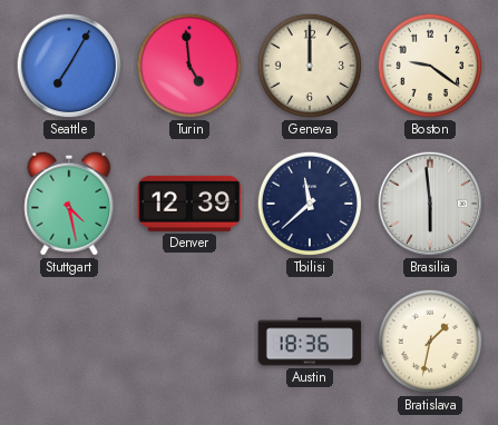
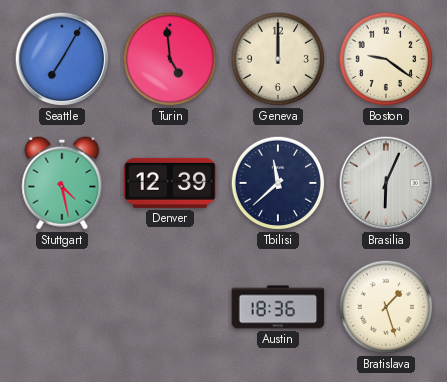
Brasilia: 5:59 -> 6:04 (386, 183)
Bratislava: 1:32 -> 1:27 (386, 307)
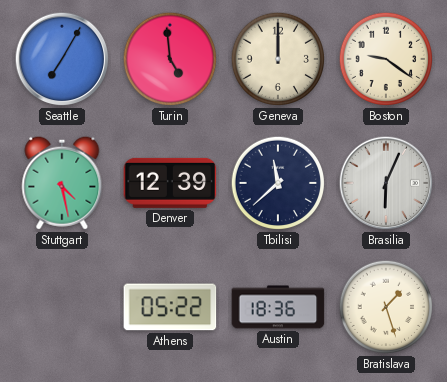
Athens: none -> 05:22 (170, 307)
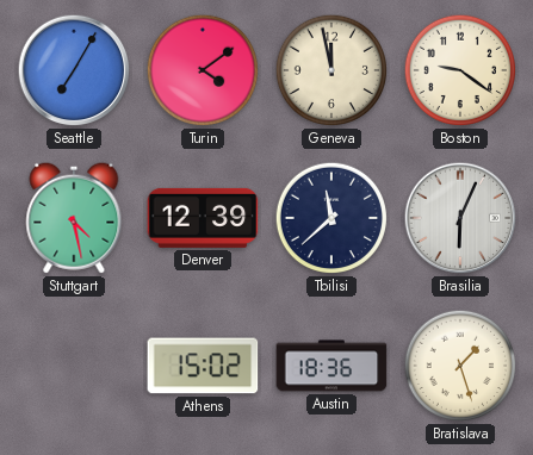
Turin: 4:59 -> 4:09 (203, 70)
Geneva: 12:00 -> 11:58 (331, 70)
Athens: 05:22 -> 15:02 (203, 366)
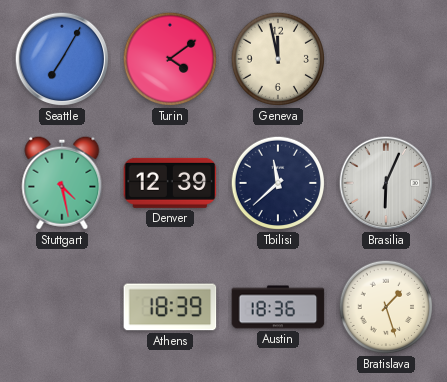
Boston: 9:21 -> none (460, 70)
Athens: 15:02 -> 18:39 (170, 307)
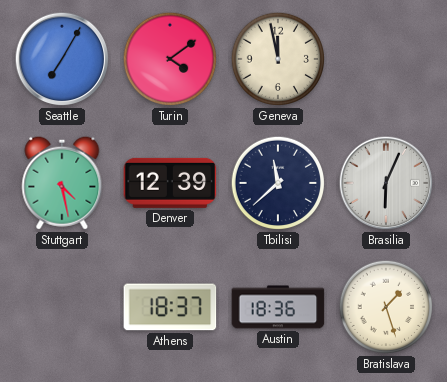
Athens: 18:39 -> 18:37 (170, 307)
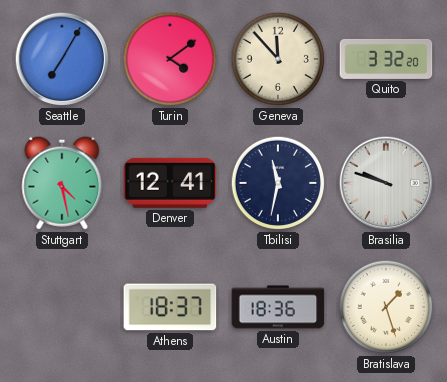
Geneva: 11:58 -> 11:53 (278, 59)
Quito: none -> 3:32 (386, 59)
Denver: 12:39 -> 12:41 (170, 183)
Tbilisi: 11:38 -> 11:32 (278, 183)
Brasilia: 6:04 -> 9:48 (386, 183)
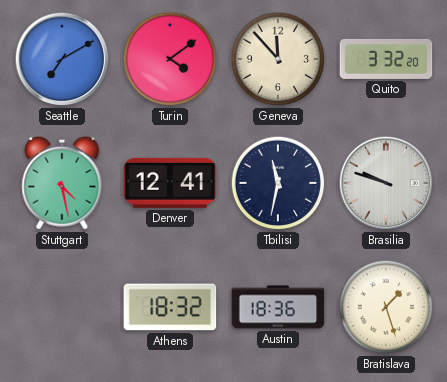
Seattle: 7:05 -> 7:10 (62, 59)
Athens: 18:37 -> 18:32 (170, 307)
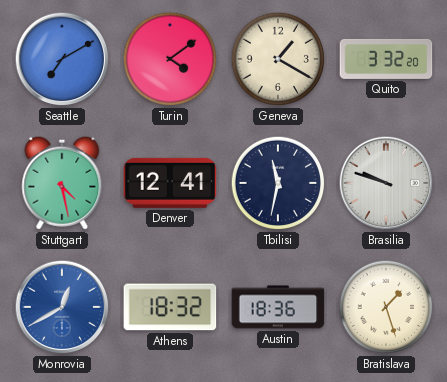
Geneva: 11:53 -> 1:20 (278, 59)
Monrovia: none -> 12:40 (62, 307)
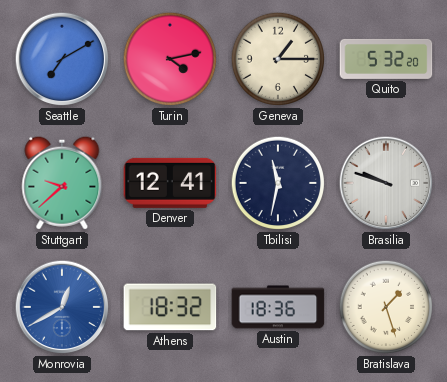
Turin: 4:09 -> 4:13 (170, 59)
Geneva: 1:20 -> 1:15 (278, 59)
Quito: 3:32 -> 5:32 (386, 59)
Stuttgart: 4:28 -> 9:38 (62, 183)
